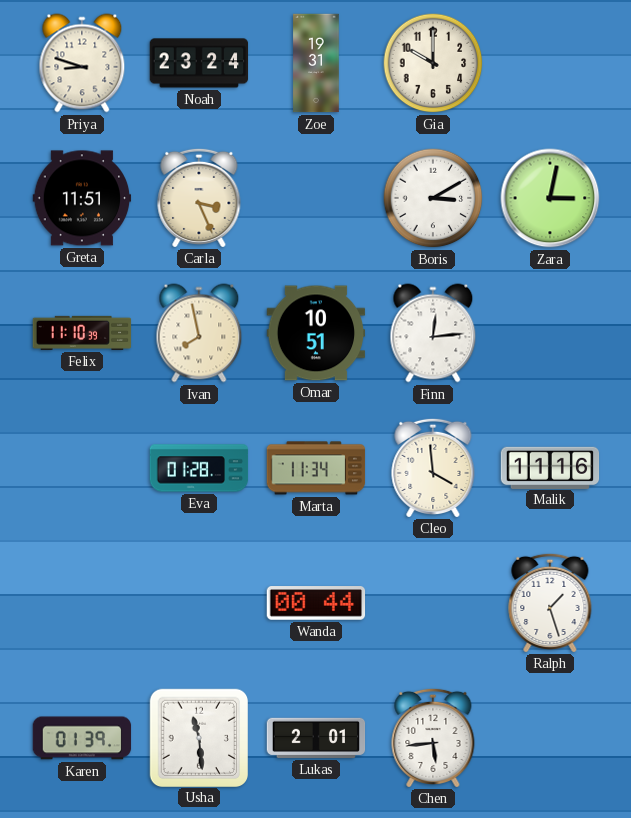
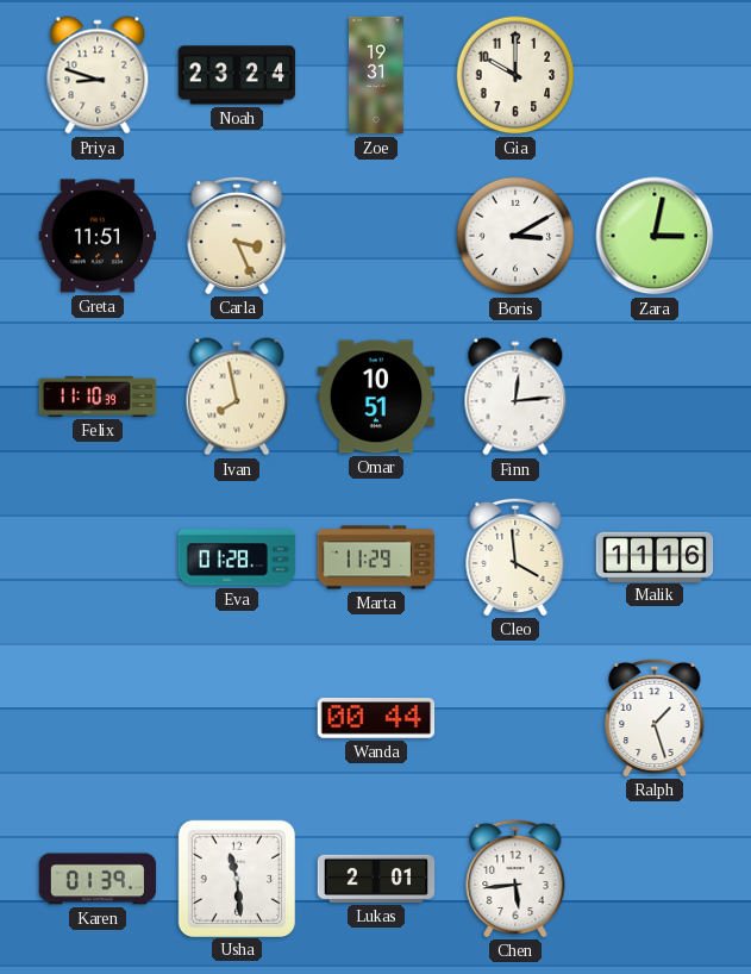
Marta: 11:34 -> 11:29 (376, 557)
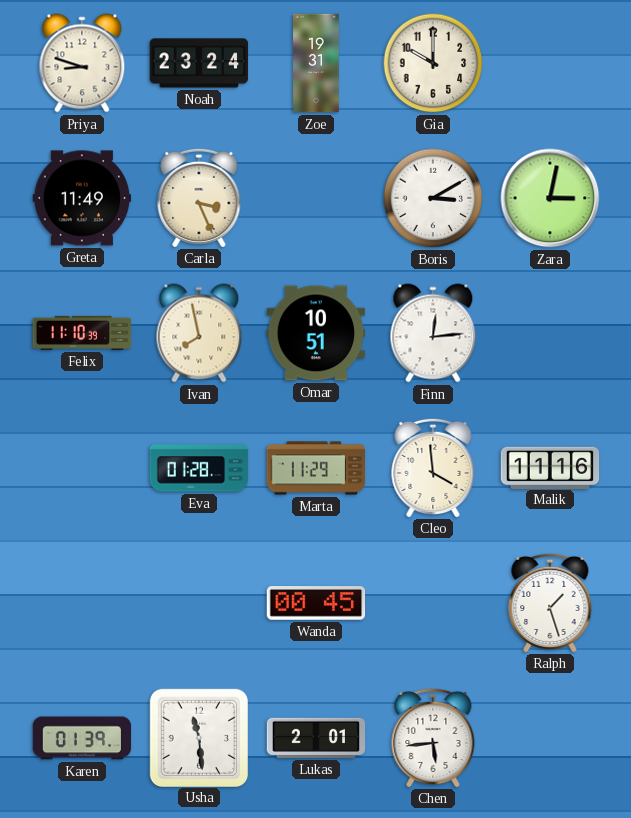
Greta: 11:51 -> 11:49 (82, 198)
Wanda: 00:44 -> 00:45 (316, 603)
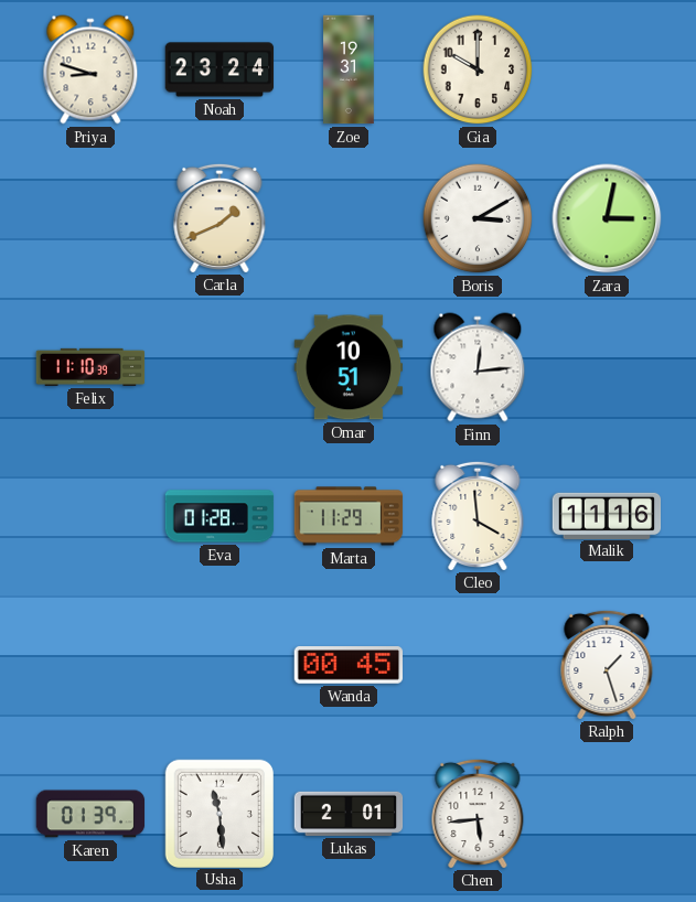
Greta: 11:49 -> none (82, 198)
Carla: 3:26 -> 1:41 (219, 217)
Ivan: 7:58 -> none (199, 333)
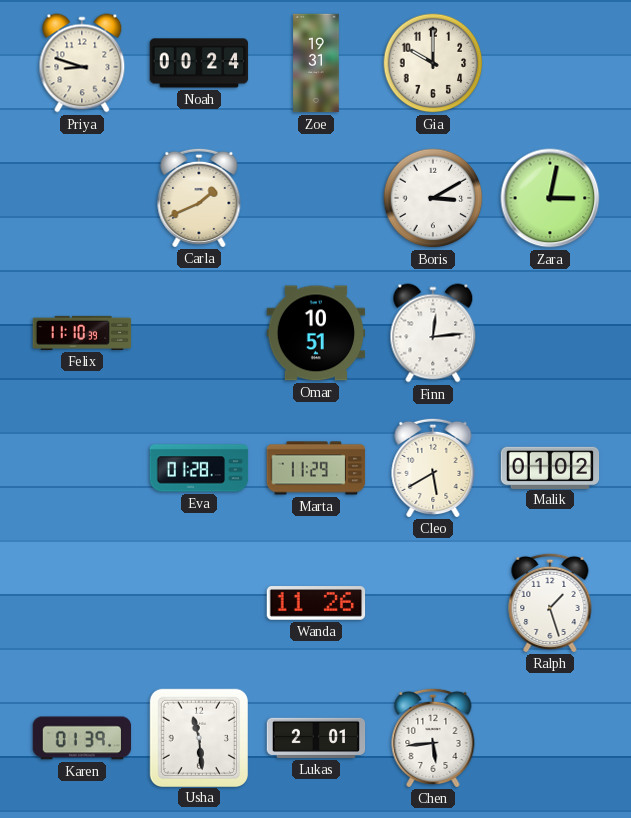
Noah: 23:24 -> 00:24 (199, 63)
Cleo: 3:59 -> 5:40 (433, 467)
Malik: 11:16 -> 01:02 (550, 467)
Wanda: 00:45 -> 11:26 (316, 603)
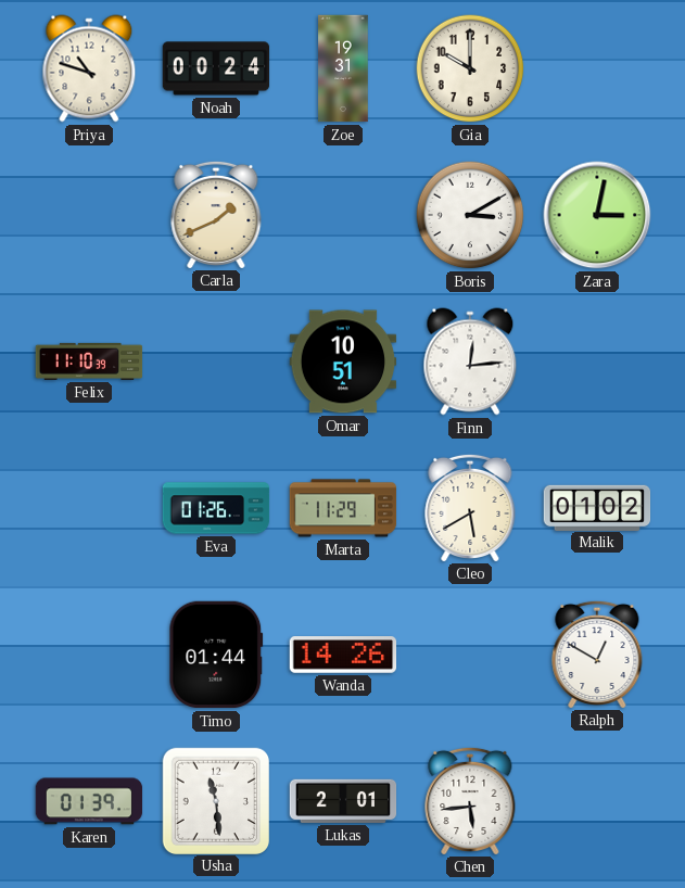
Priya: 8:48 -> 10:48 (89, 68)
Eva: 01:28 -> 01:26 (216, 508)
Timo: none -> 01:44 (216, 655)
Wanda: 11:26 -> 14:26 (343, 655)
Ralph: 1:27 -> 12:50 (597, 654)
